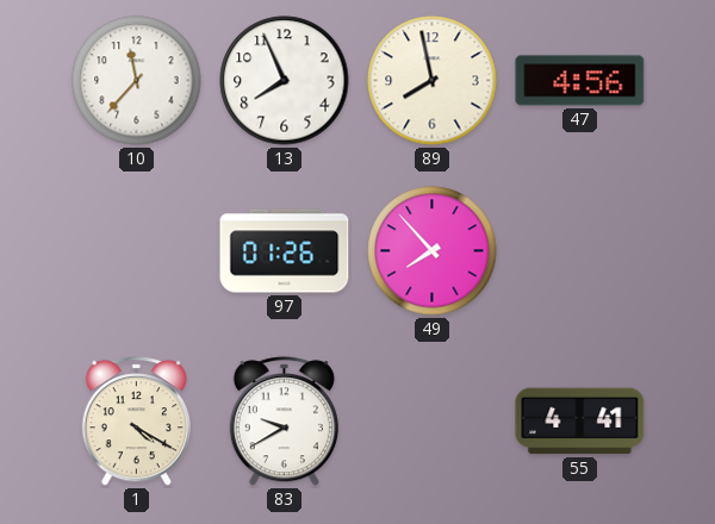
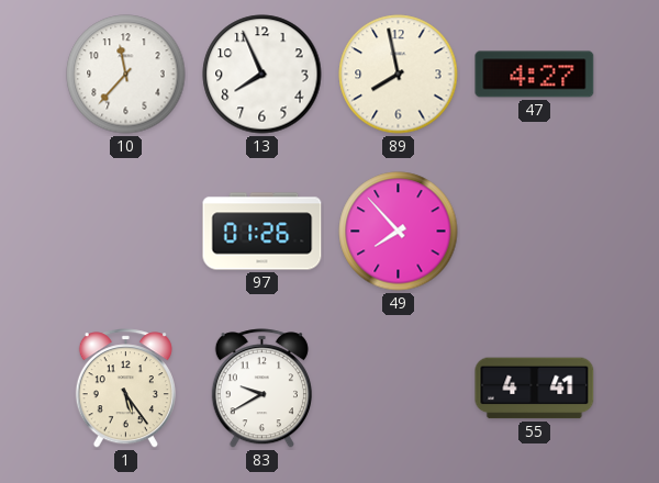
47: 4:56 -> 4:27 (535, 75)
1: 4:20 -> 5:24 (125, 389)
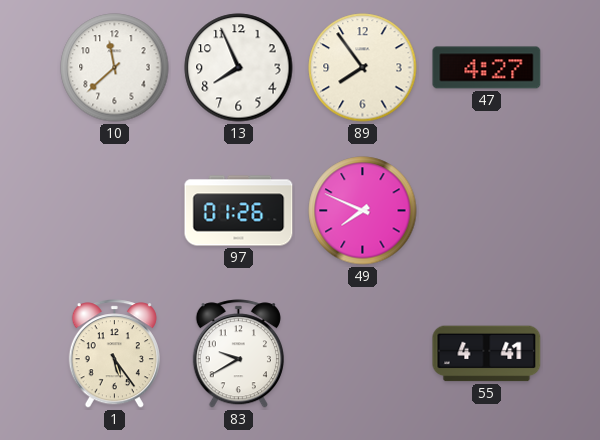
10: 11:37 -> 11:38 (115, 68)
89: 7:58 -> 7:54 (363, 68)
49: 7:53 -> 7:49 (363, 211)
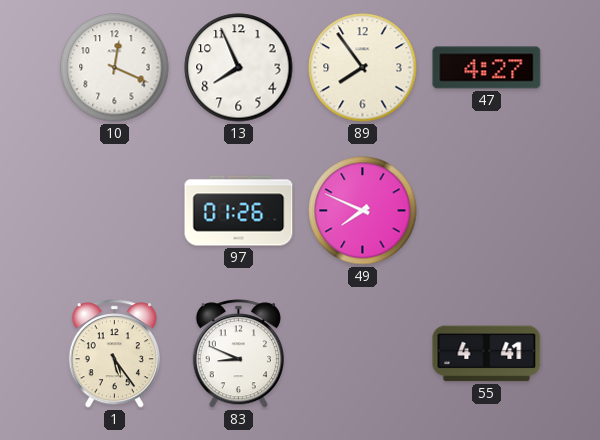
10: 11:38 -> 12:19 (115, 68)
83: 9:40 -> 8:49 (238, 354)
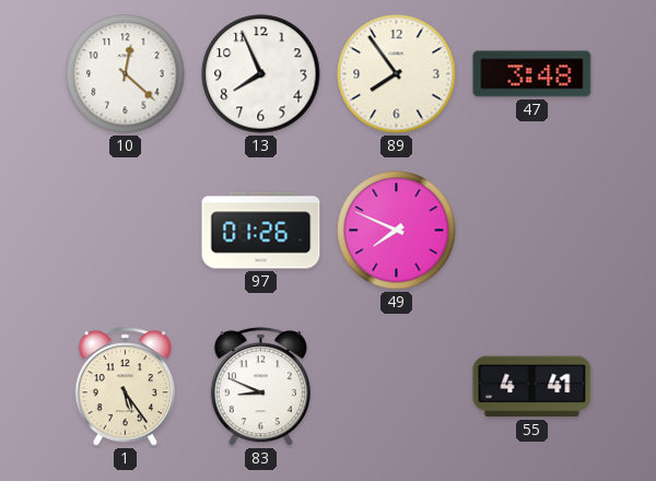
10: 12:19 -> 12:22 (126, 74)
47: 4:27 -> 3:48 (532, 74)
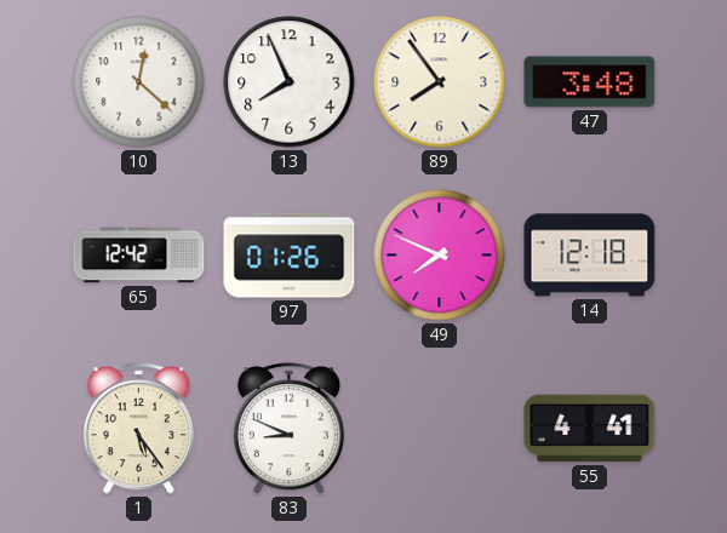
65: none -> 12:42 (139, 256)
14: none -> 12:18 (590, 256)
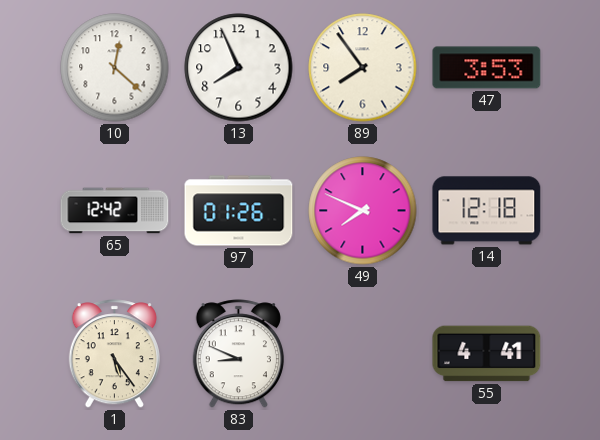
47: 3:48 -> 3:53 (487, 68)
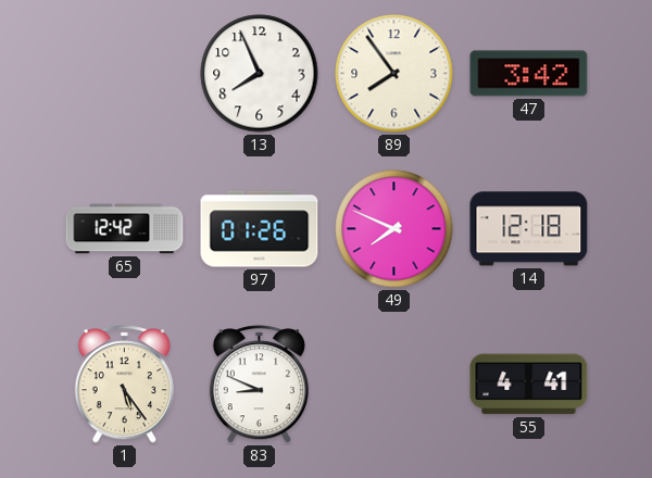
10: 12:22 -> none (115, 68)
47: 3:53 -> 3:42 (529, 74)
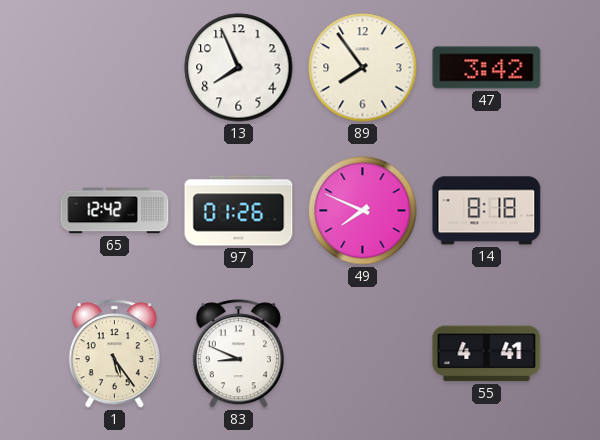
14: 12:18 -> 8:18 (487, 211)
